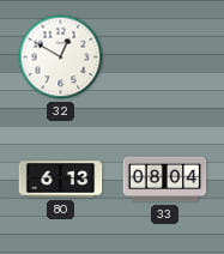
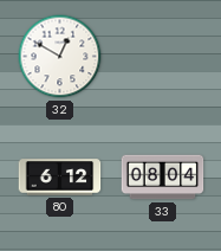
80: 6:13 -> 6:12 (60, 178)
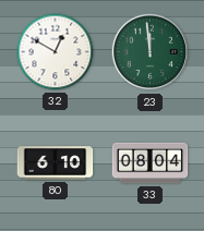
23: none -> 11:59 (151, 52)
80: 6:12 -> 6:10 (56, 163)
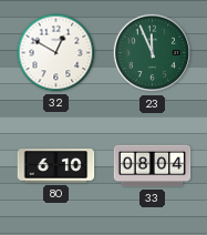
23: 11:59 -> 11:56 (153, 53)
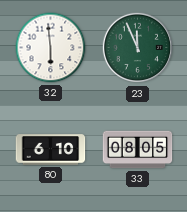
32: 12:50 -> 5:59 (51, 48)
33: 08:04 -> 08:05 (138, 150)
